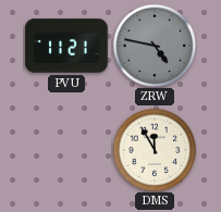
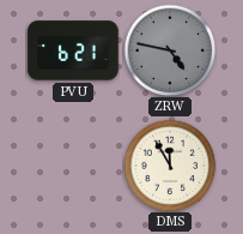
PVU: 11:21 -> 6:21 (73, 50)
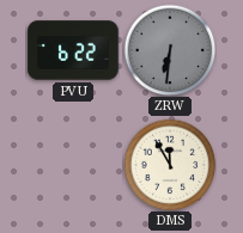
PVU: 6:21 -> 6:22 (73, 50)
ZRW: 4:47 -> 6:31 (170, 50)
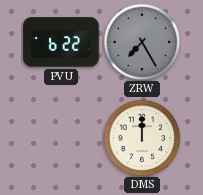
ZRW: 6:31 -> 7:25 (142, 42)
DMS: 11:55 -> 12:00 (142, 138)
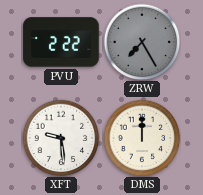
PVU: 6:22 -> 2:22 (61, 42)
XFT: none -> 9:29 (61, 138)
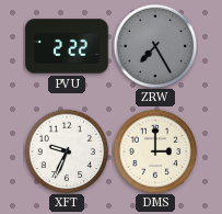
XFT: 9:29 -> 9:34 (67, 151)
DMS: 12:00 -> 3:00 (155, 151)
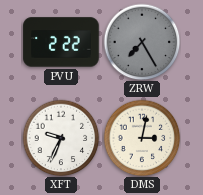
DMS: 3:00 -> 3:02 (142, 138)
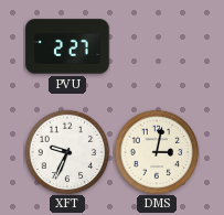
PVU: 2:22 -> 2:27 (67, 46)
ZRW: 7:25 -> none (142, 42)
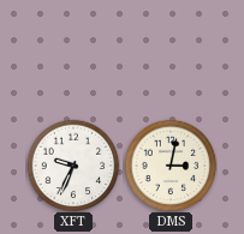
PVU: 2:27 -> none (67, 46)
